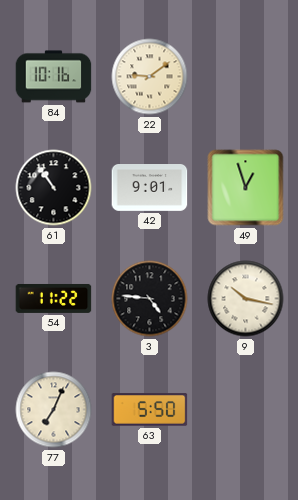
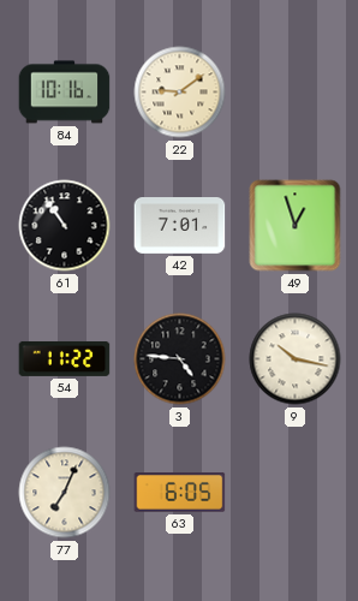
42: 9:01 -> 7:01 (180, 226)
63: 5:50 -> 6:05 (180, 493)
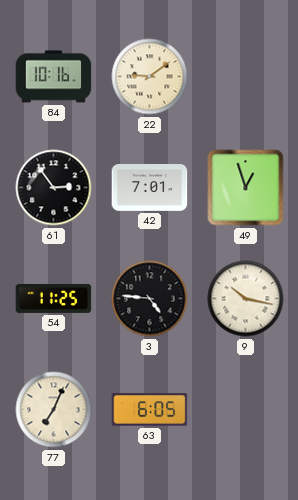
61: 10:54 -> 2:54 (54, 188)
54: 11:22 -> 11:25 (54, 298)
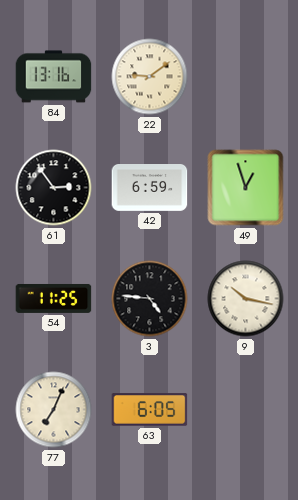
84: 10:16 -> 13:16 (54, 77)
42: 7:01 -> 6:59 (150, 188)
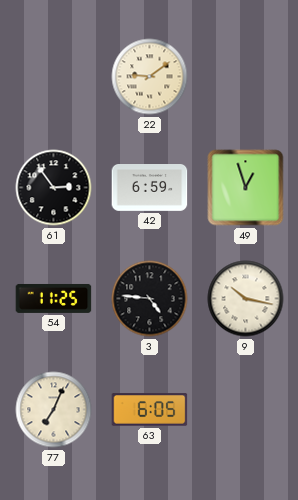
84: 13:16 -> none (54, 77)
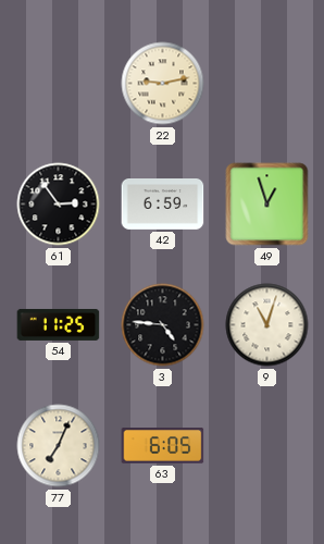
22: 9:09 -> 9:13 (163, 84)
9: 10:17 -> 11:03 (267, 325)
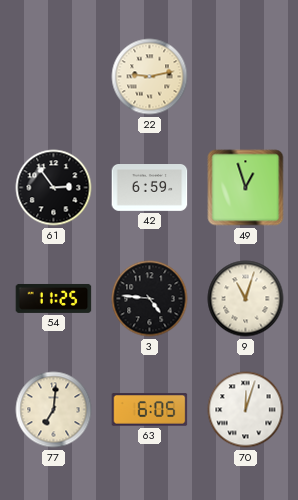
77: 7:04 -> 7:01 (54, 410)
70: none -> 12:03 (246, 410)
